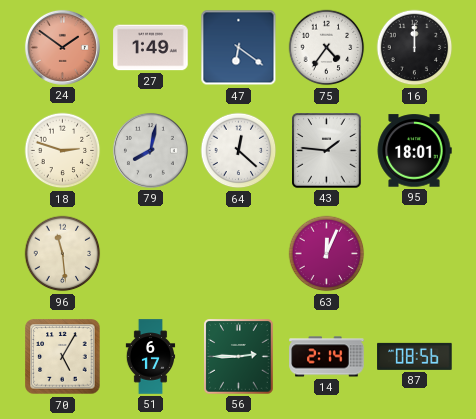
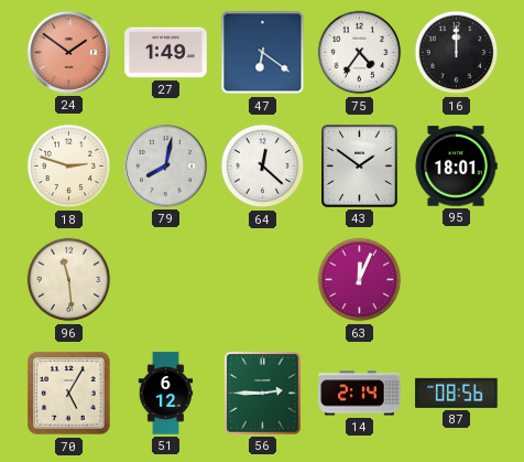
43: 1:46 -> 1:51 (360, 166)
51: 6:17 -> 6:12 (166, 394)
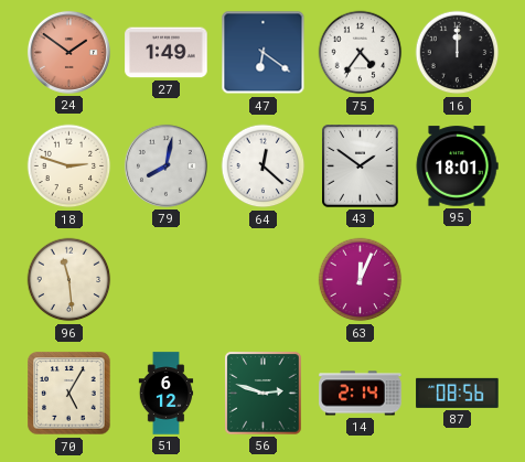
56: 2:45 -> 2:48 (264, 394)
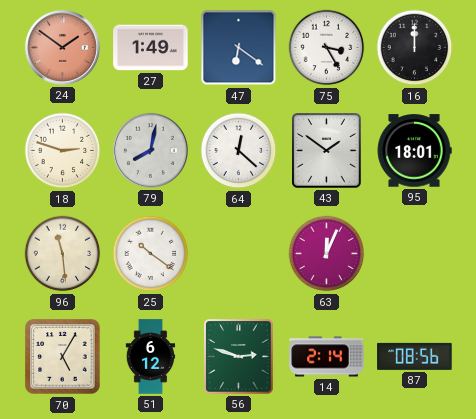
75: 4:36 -> 3:25 (327, 48)
25: none -> 10:21 (151, 254)
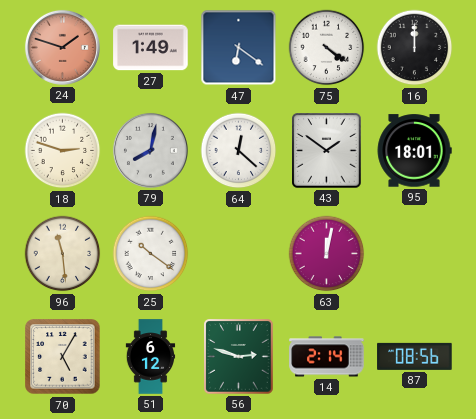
24: 1:51 -> 1:48 (62, 47)
75: 3:25 -> 4:21 (327, 48)
63: 12:04 -> 12:02 (327, 254)
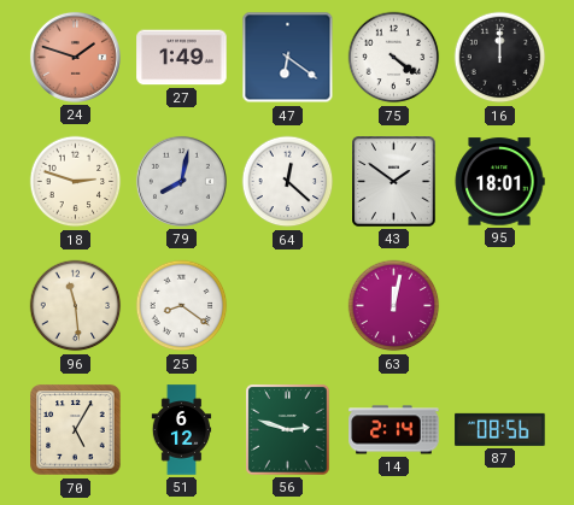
25: 10:21 -> 8:21 (182, 306)
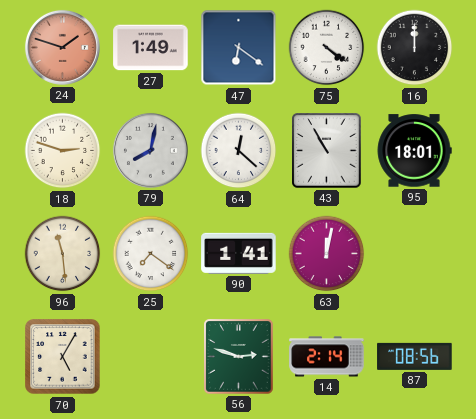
43: 1:51 -> 10:55 (327, 151)
25: 8:21 -> 7:21 (151, 254)
90: none -> 1:41 (239, 253)
51: 6:12 -> none (182, 430)
